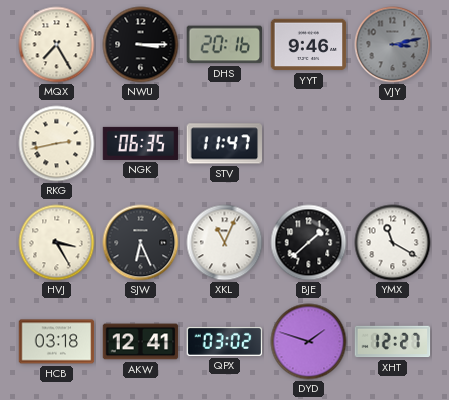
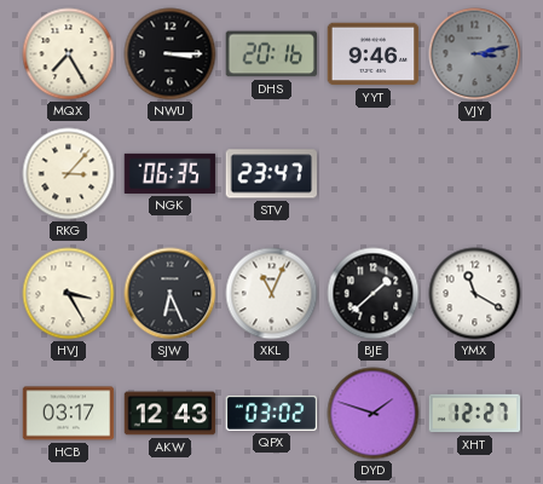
RKG: 2:43 -> 3:07 (69, 174)
STV: 11:47 -> 23:47 (271, 174)
HCB: 03:18 -> 03:17 (69, 414)
AKW: 12:41 -> 12:43 (171, 414)
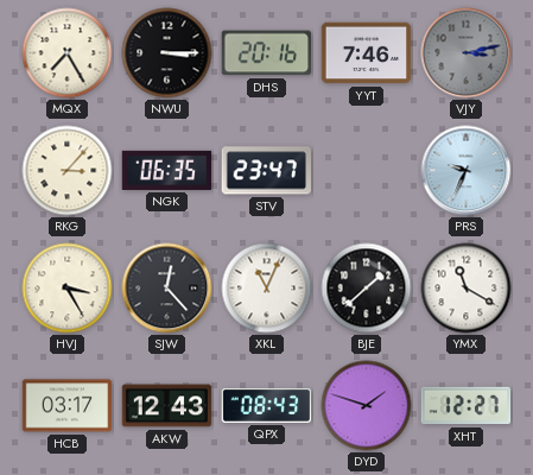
YYT: 9:46 -> 7:46 (367, 53)
PRS: none -> 9:34 (467, 171)
SJW: 6:26 -> 12:23 (167, 289)
QPX: 03:02 -> 08:43 (267, 405)
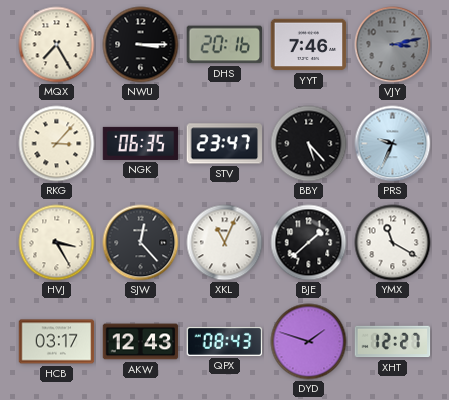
BBY: none -> 5:23 (309, 144)
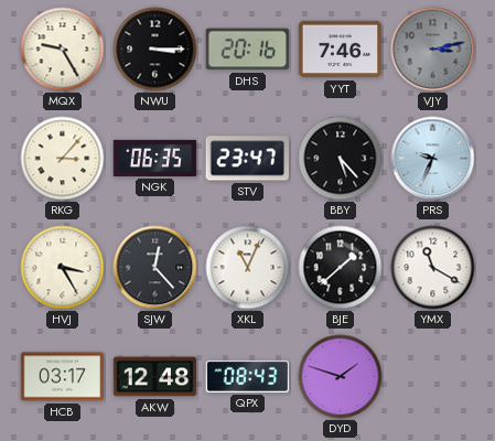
MQX: 7:25 -> 9:25 (63, 50)
AKW: 12:43 -> 12:48 (155, 377)
XHT: 12:27 -> none (393, 342)
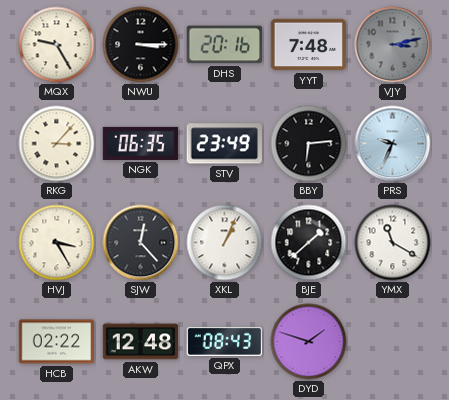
YYT: 7:46 -> 7:48 (309, 45)
STV: 23:47 -> 23:49 (224, 144)
BBY: 5:23 -> 6:14 (309, 144)
XKL: 11:04 -> 1:04 (225, 243)
HCB: 03:17 -> 02:22 (57, 342)
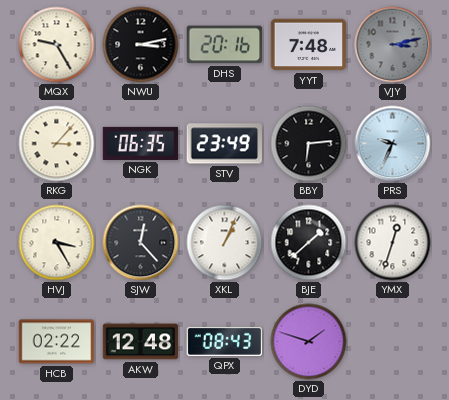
NWU: 3:15 -> 3:13 (141, 45)
YMX: 11:20 -> 12:33 (393, 243)
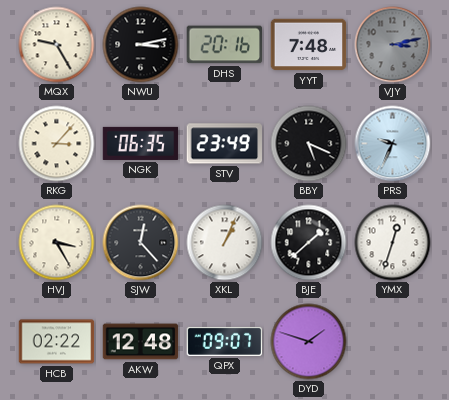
BBY: 6:14 -> 5:19 (309, 144)
QPX: 08:43 -> 09:07 (225, 341)
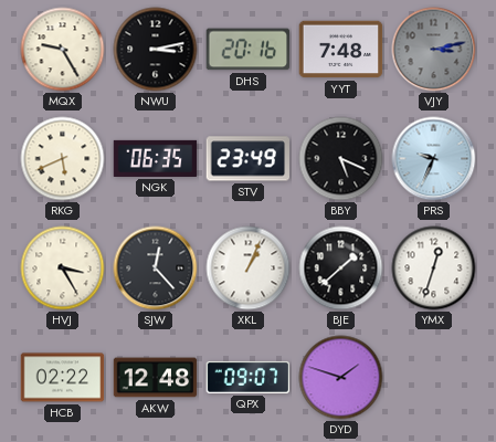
RKG: 3:07 -> 5:41 (63, 159)
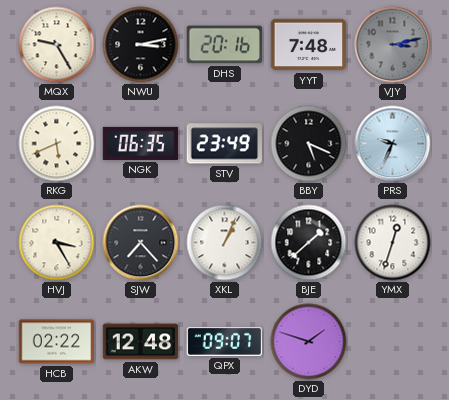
SJW: 12:23 -> 7:23 (141, 243)
